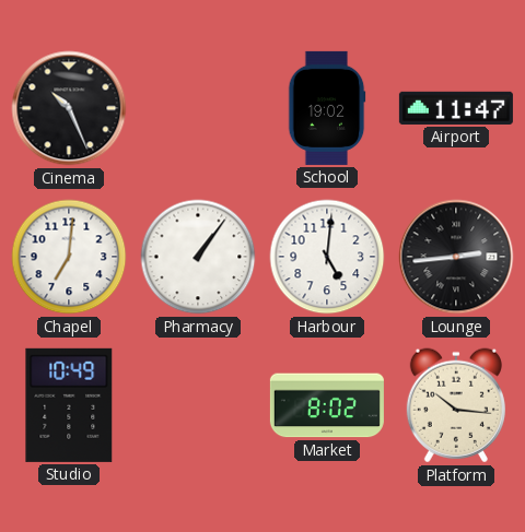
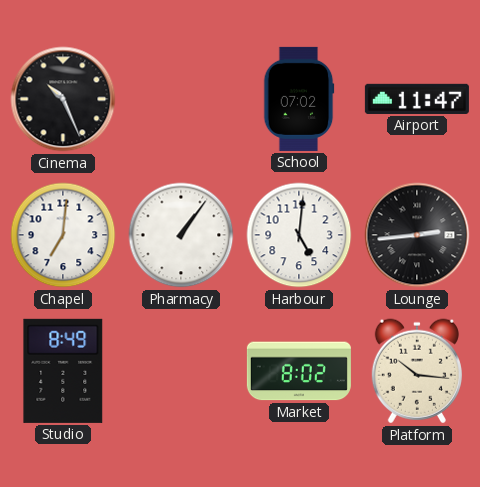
School: 19:02 -> 07:02 (299, 99)
Studio: 10:49 -> 8:49 (63, 371)
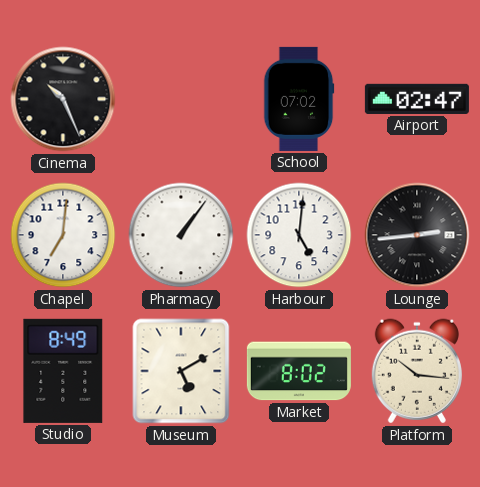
Airport: 11:47 -> 02:47 (417, 99)
Museum: none -> 5:10 (181, 371)
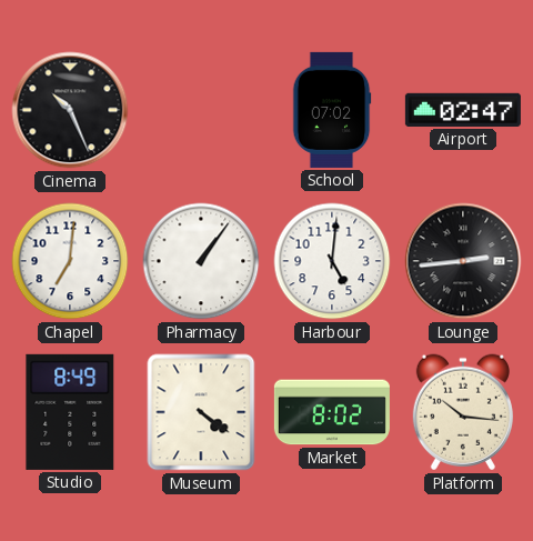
Museum: 5:10 -> 4:21 (201, 412)
